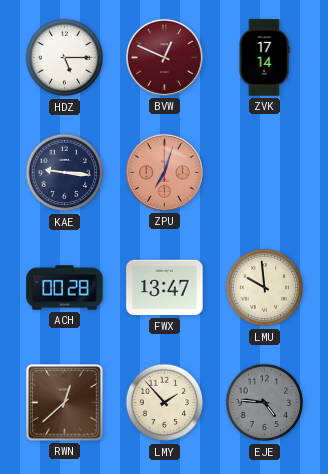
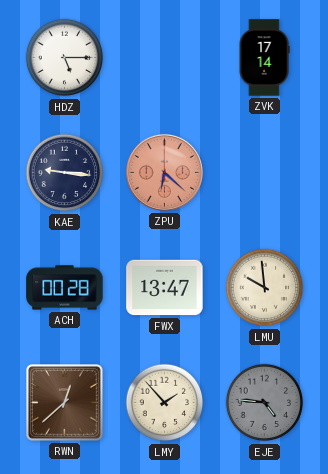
BVW: 12:49 -> none (164, 57)
ZPU: 7:03 -> 6:22 (164, 172)
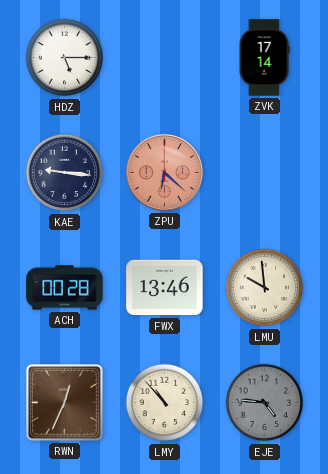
FWX: 13:47 -> 13:46 (165, 288)
RWN: 12:38 -> 12:34 (65, 403)
LMY: 1:53 -> 10:53 (165, 403)
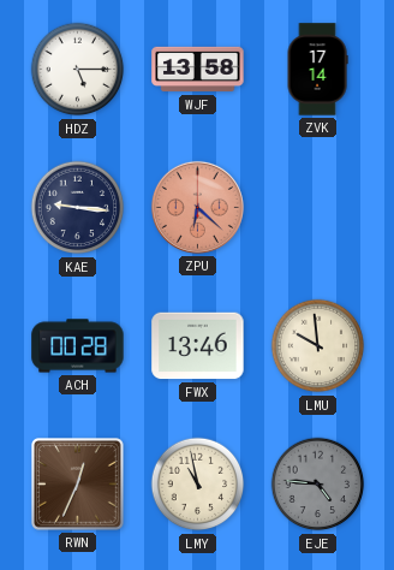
WJF: none -> 13:58 (198, 70)
LMY: 10:53 -> 10:58 (198, 485)
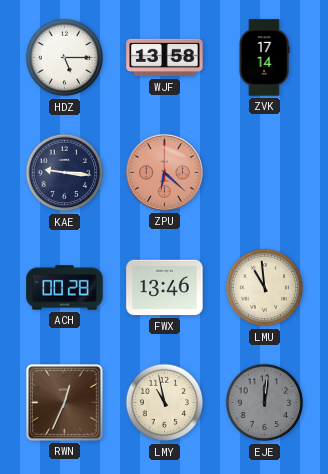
LMU: 9:59 -> 10:59 (265, 288)
EJE: 4:46 -> 12:01 (265, 403)
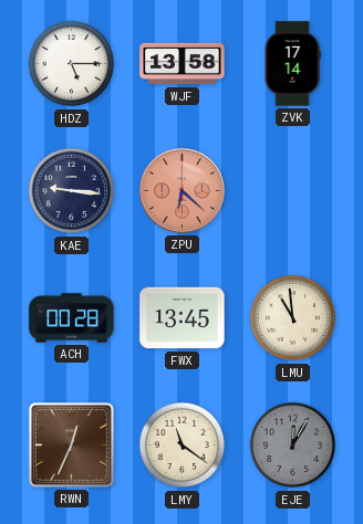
FWX: 13:46 -> 13:45 (183, 318)
LMY: 10:58 -> 11:21 (183, 446)
EJE: 12:01 -> 12:05 (293, 446)
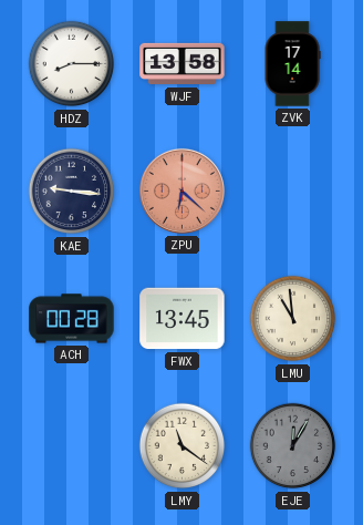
HDZ: 5:15 -> 8:15 (72, 64)
RWN: 12:34 -> none (72, 446)
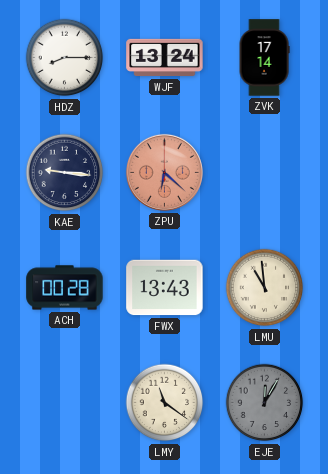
WJF: 13:58 -> 13:24 (165, 58)
FWX: 13:45 -> 13:43 (165, 288)
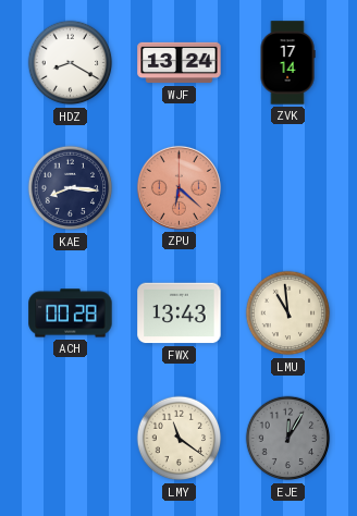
HDZ: 8:15 -> 8:20 (71, 63)
KAE: 9:16 -> 8:16 (71, 188)
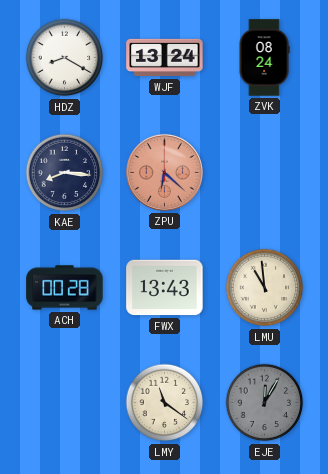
ZVK: 17:14 -> 08:24 (264, 58)
